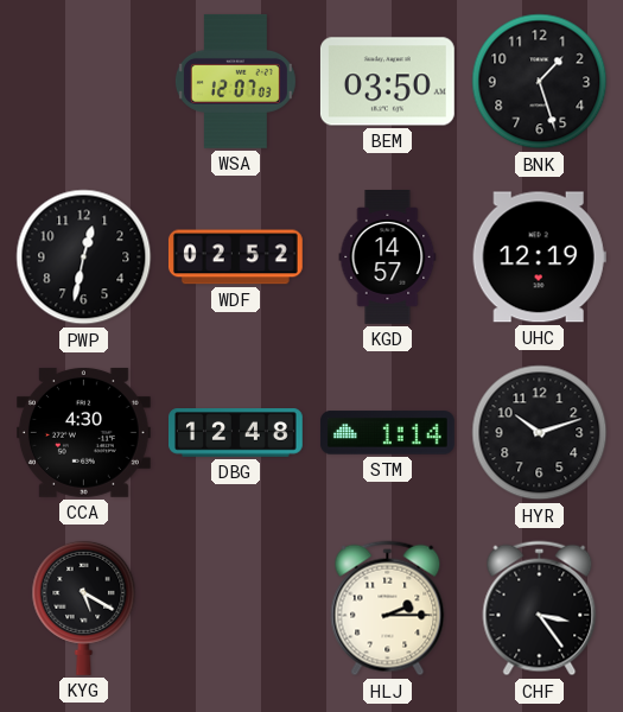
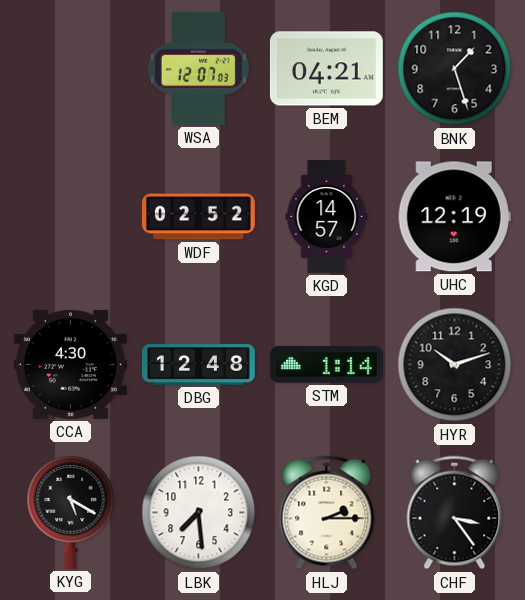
BEM: 03:50 -> 04:21 (326, 69)
PWP: 12:32 -> none (84, 258)
LBK: none -> 7:29 (199, 513)
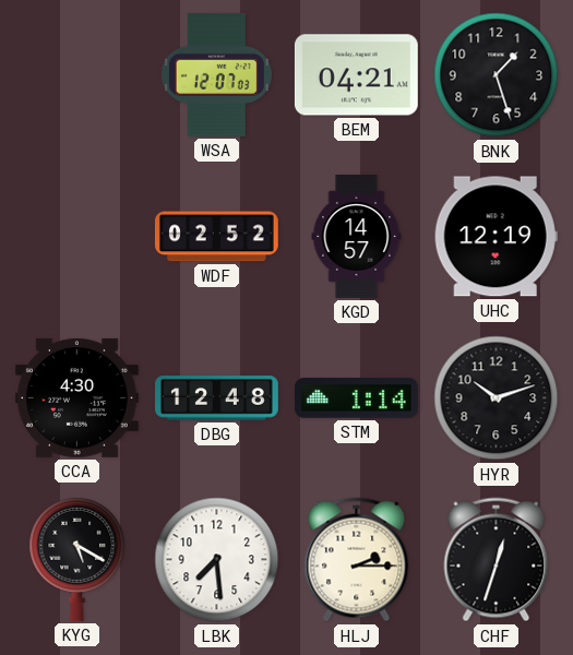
CHF: 3:24 -> 12:33 (497, 560)
